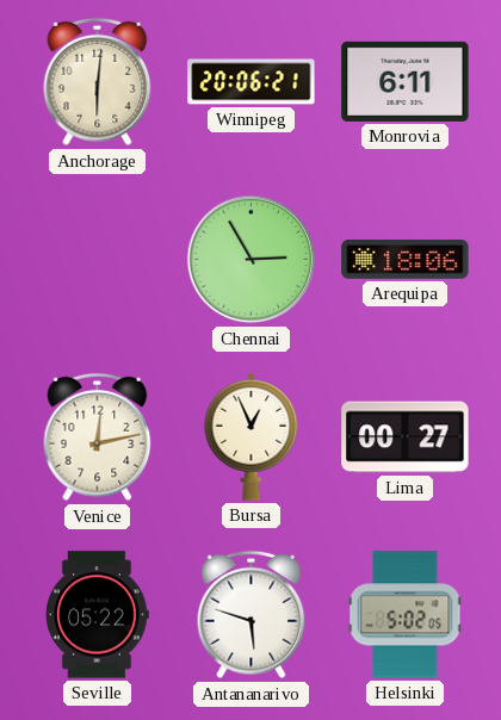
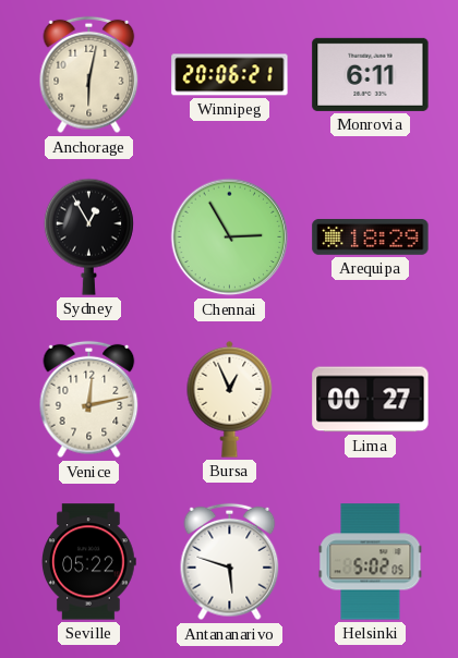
Anchorage: 6:01 -> 6:02 (89, 75)
Sydney: none -> 12:55 (88, 236)
Arequipa: 18:06 -> 18:29 (371, 237)
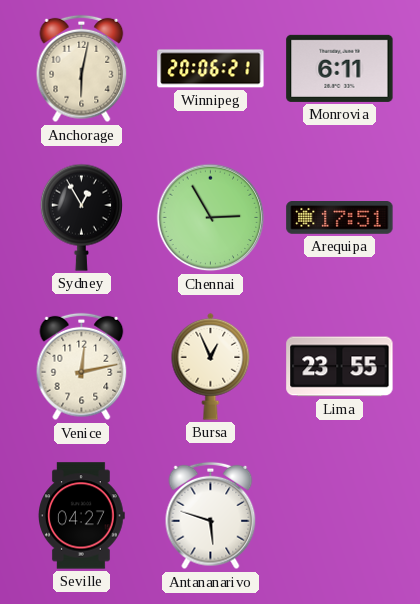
Arequipa: 18:29 -> 17:51 (340, 218)
Lima: 00:27 -> 23:55 (340, 367)
Seville: 05:22 -> 04:27 (82, 516)
Helsinki: 5:02 -> none (371, 562)
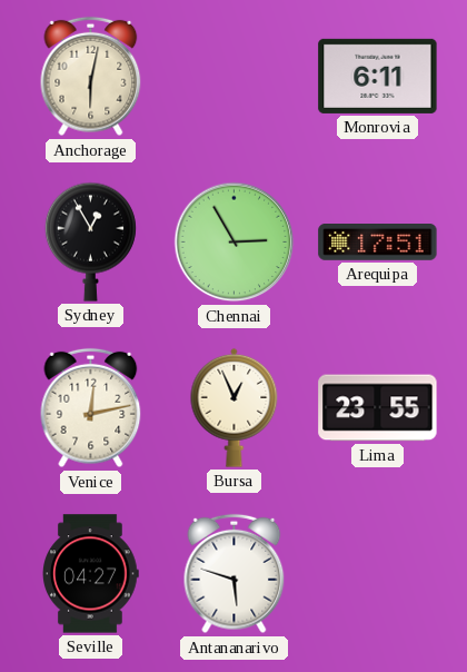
Winnipeg: 20:06 -> none (211, 69)
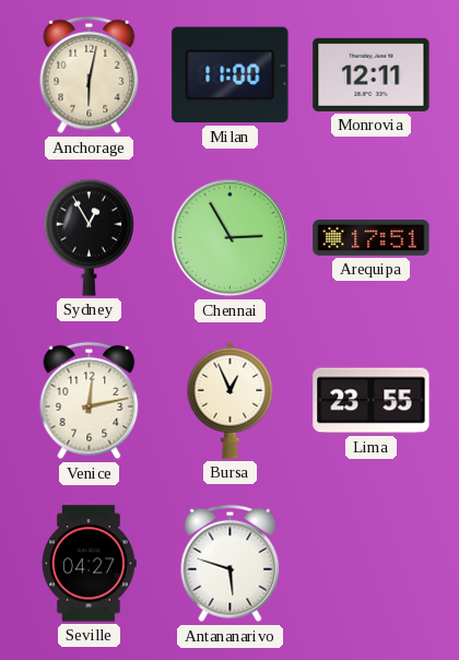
Milan: none -> 11:00 (231, 75)
Monrovia: 6:11 -> 12:11 (372, 74)
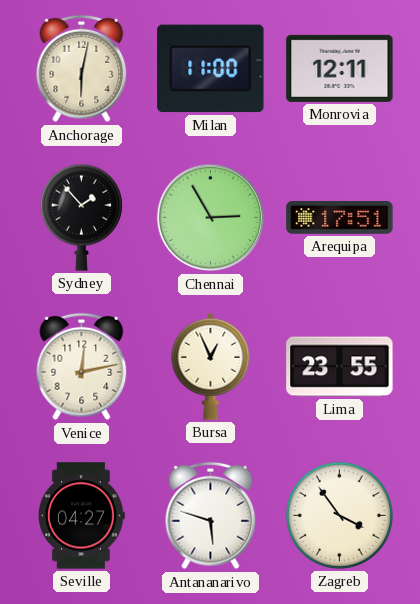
Sydney: 12:55 -> 1:53 (81, 217)
Zagreb: none -> 3:54 (339, 515)
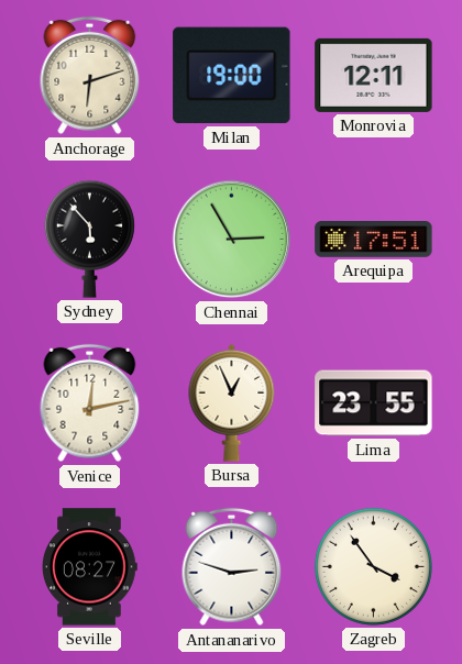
Anchorage: 6:02 -> 6:12 (90, 76)
Milan: 11:00 -> 19:00 (232, 76)
Sydney: 1:53 -> 5:53 (89, 239)
Seville: 04:27 -> 08:27 (90, 567)
Antananarivo: 5:48 -> 2:48 (232, 567)
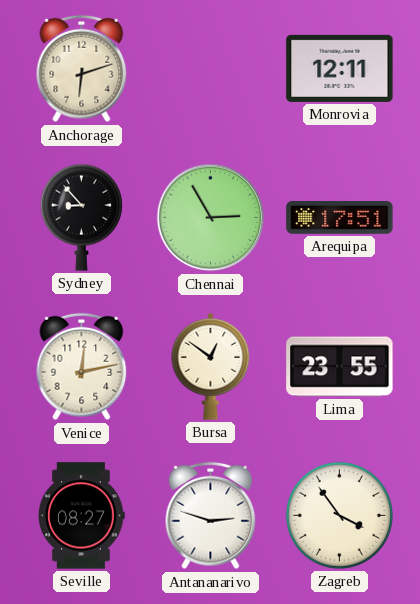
Milan: 19:00 -> none (232, 76)
Sydney: 5:53 -> 8:53 (81, 217)
Bursa: 12:56 -> 12:51 (211, 366)
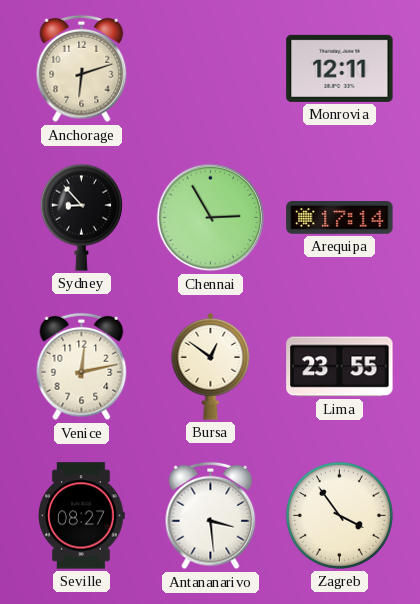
Arequipa: 17:51 -> 17:14 (340, 218)
Antananarivo: 2:48 -> 3:29 (211, 516)
